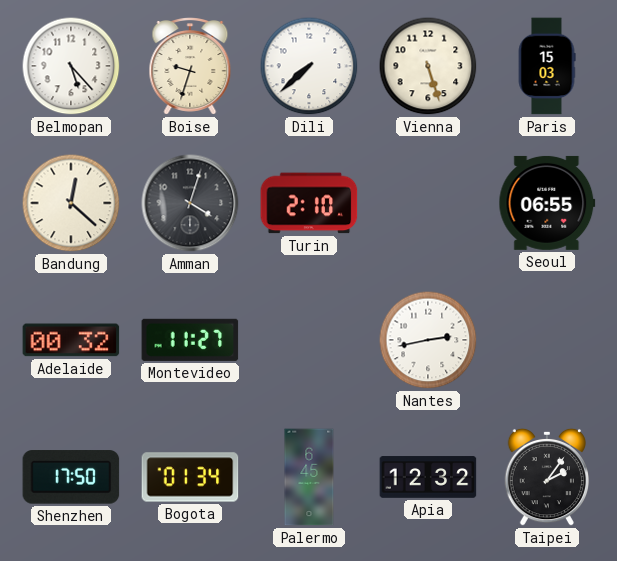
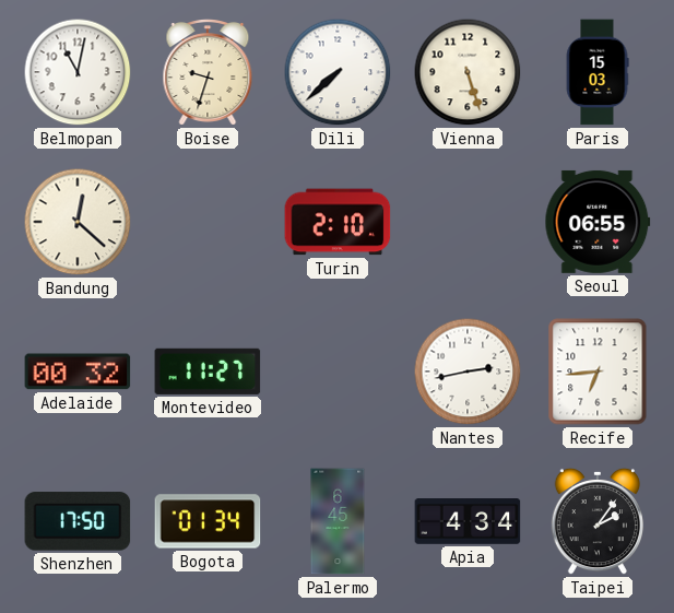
Belmopan: 5:23 -> 11:02 (78, 72)
Amman: 4:03 -> none (190, 203)
Recife: none -> 6:44 (598, 372)
Apia: 12:32 -> 4:34 (468, 521)
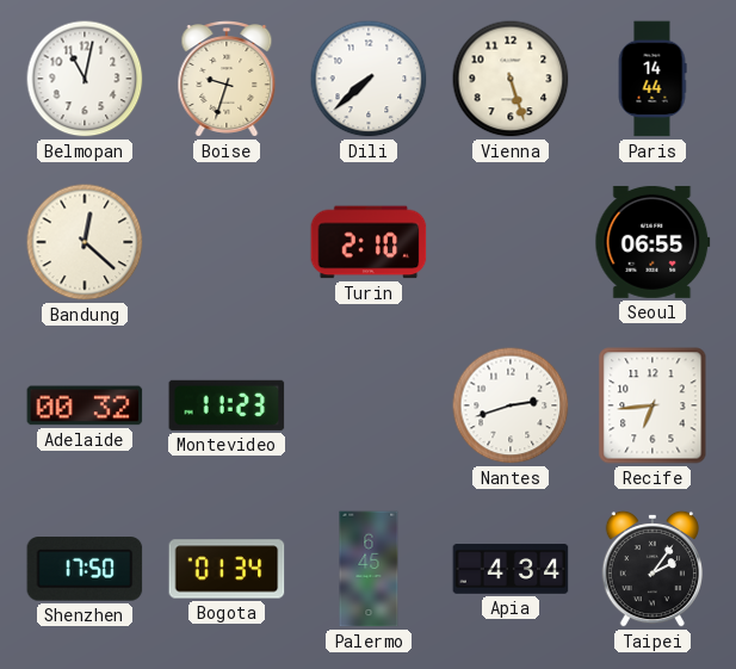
Paris: 15:03 -> 14:44 (652, 79)
Montevideo: 11:27 -> 11:23 (227, 405)
Nantes: 2:43 -> 2:42 (511, 405)
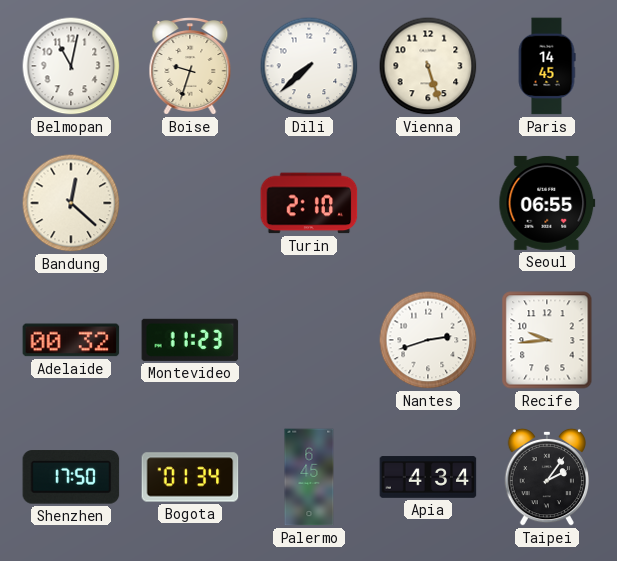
Paris: 14:44 -> 14:45 (547, 66)
Recife: 6:44 -> 9:44 (547, 340)
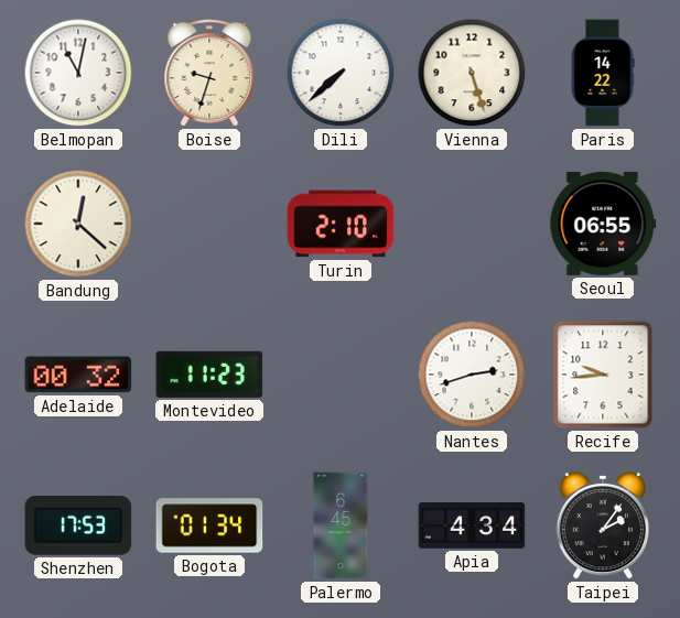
Paris: 14:45 -> 14:22 (603, 73)
Shenzhen: 17:50 -> 17:53 (78, 525)
